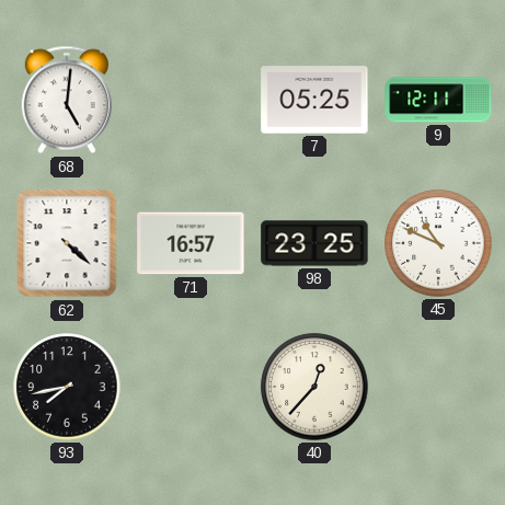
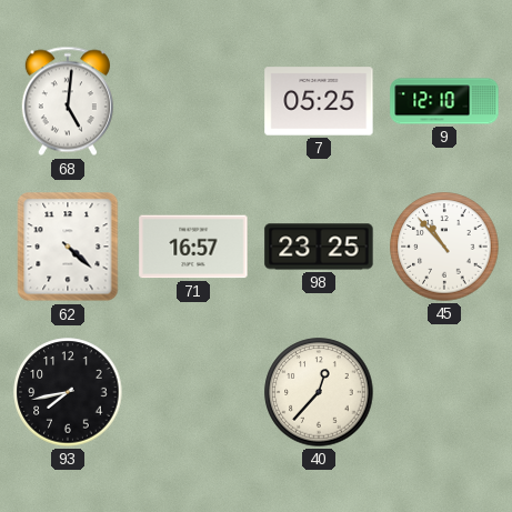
9: 12:11 -> 12:10 (444, 101)
45: 10:49 -> 10:53 (444, 247)
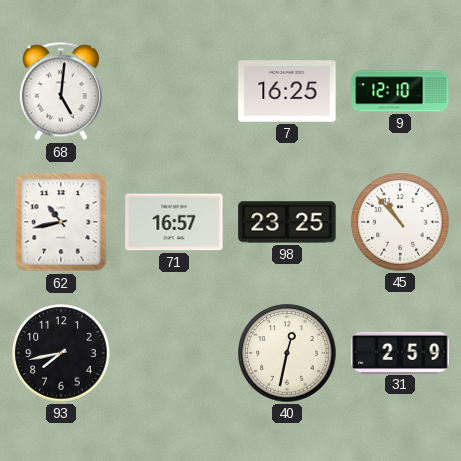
7: 05:25 -> 16:25 (287, 91)
62: 4:22 -> 10:43 (61, 222)
40: 12:37 -> 12:32 (287, 353)
31: none -> 2:59 (400, 352)
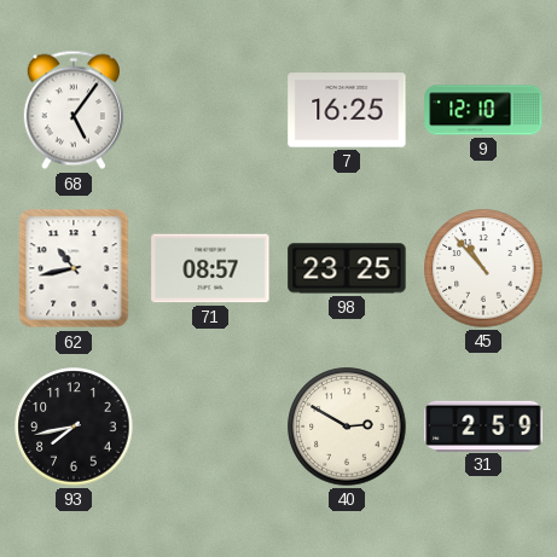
68: 5:01 -> 5:06 (74, 110)
71: 16:57 -> 08:57 (210, 268)
40: 12:32 -> 2:50 (347, 427)
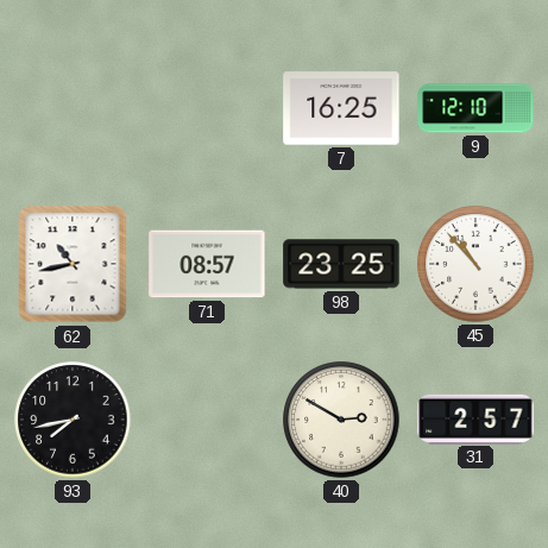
68: 5:06 -> none (74, 110)
31: 2:59 -> 2:57 (475, 418)
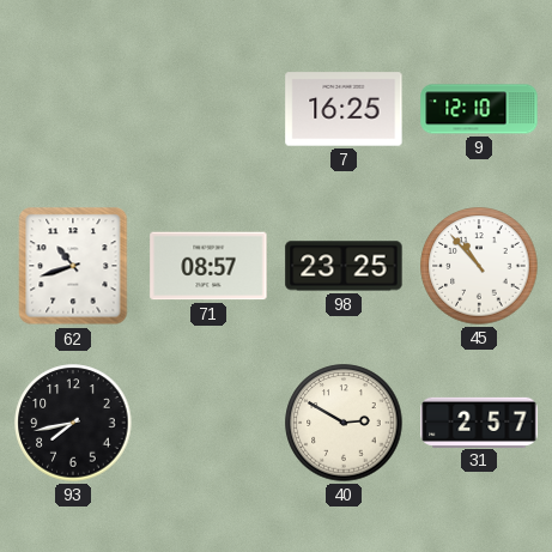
62: 10:43 -> 10:42 (73, 266)
